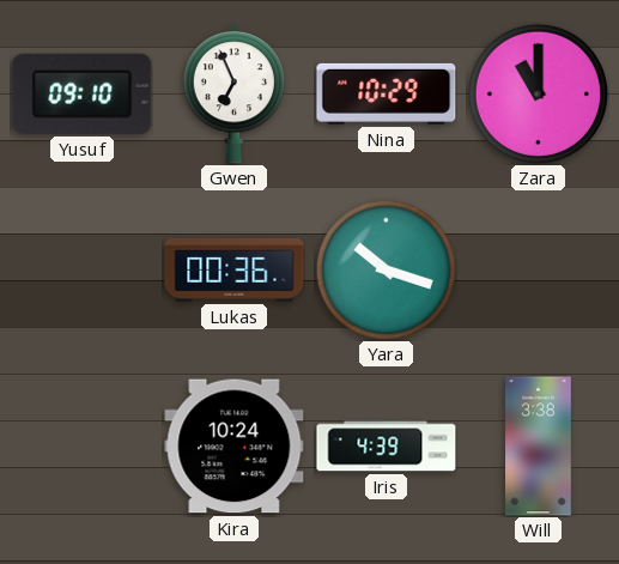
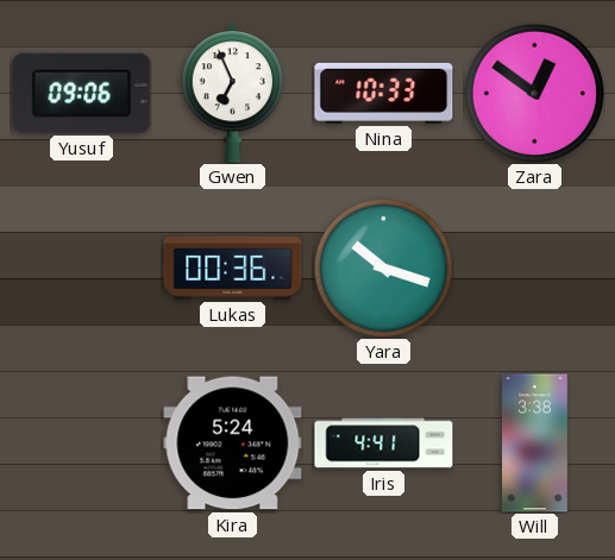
Yusuf: 09:10 -> 09:06 (82, 93)
Nina: 10:29 -> 10:33 (384, 93)
Zara: 11:00 -> 12:51 (534, 93)
Kira: 10:24 -> 5:24 (233, 443)
Iris: 4:39 -> 4:41 (384, 443)
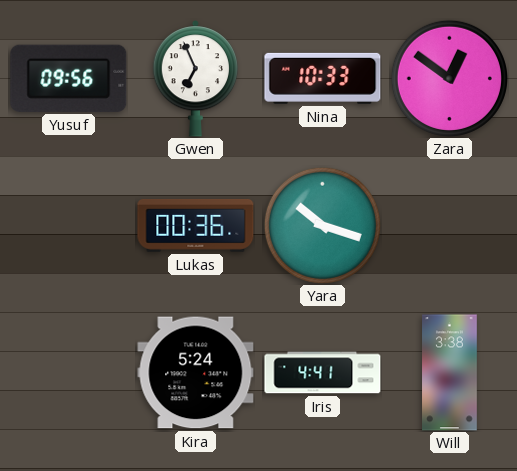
Yusuf: 09:06 -> 09:56 (69, 78)
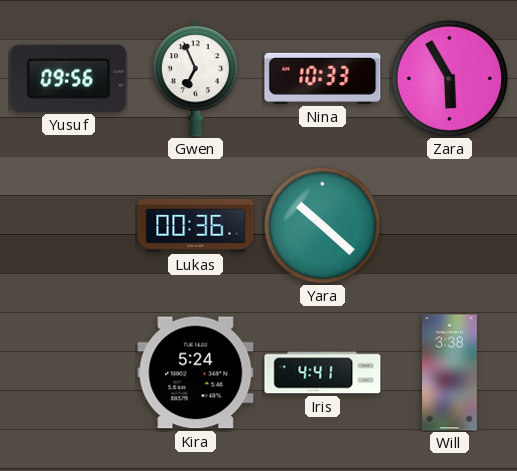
Zara: 12:51 -> 5:55 (449, 78)
Yara: 10:18 -> 10:22 (322, 225)
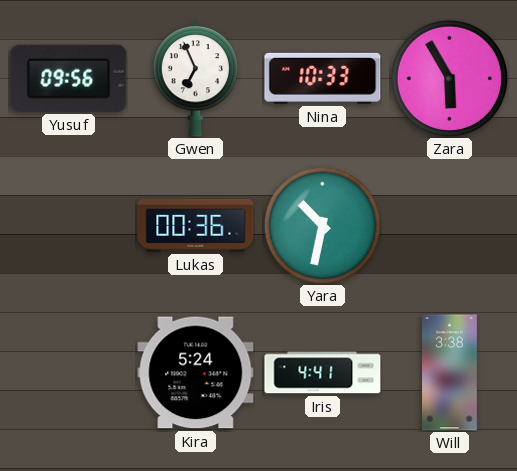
Yara: 10:22 -> 10:32 (322, 225)
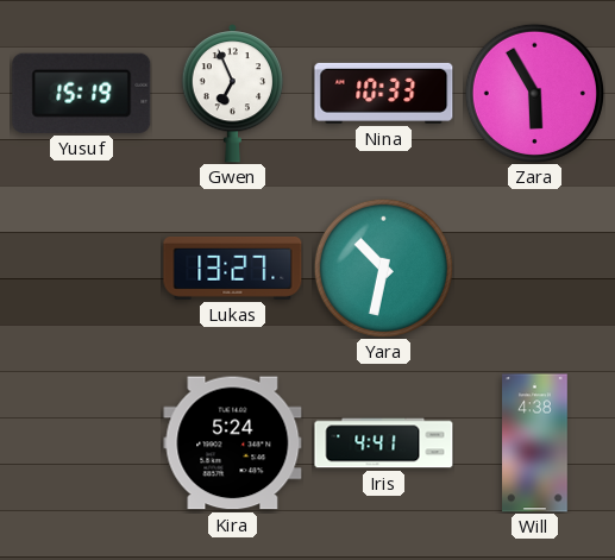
Yusuf: 09:56 -> 15:19 (82, 93)
Lukas: 00:36 -> 13:27 (233, 268)
Will: 3:38 -> 4:38 (535, 443)
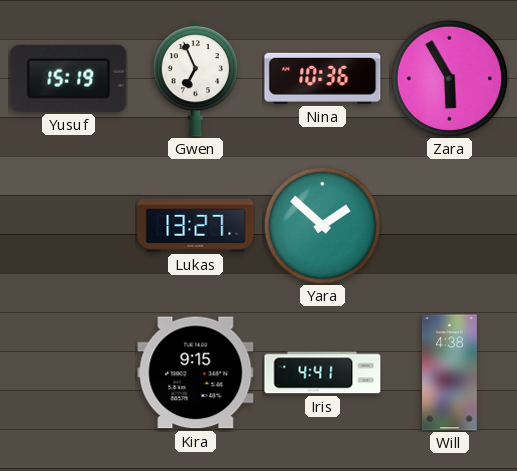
Nina: 10:33 -> 10:36 (323, 78)
Yara: 10:32 -> 1:52 (322, 225)
Kira: 5:24 -> 9:15 (196, 373)
